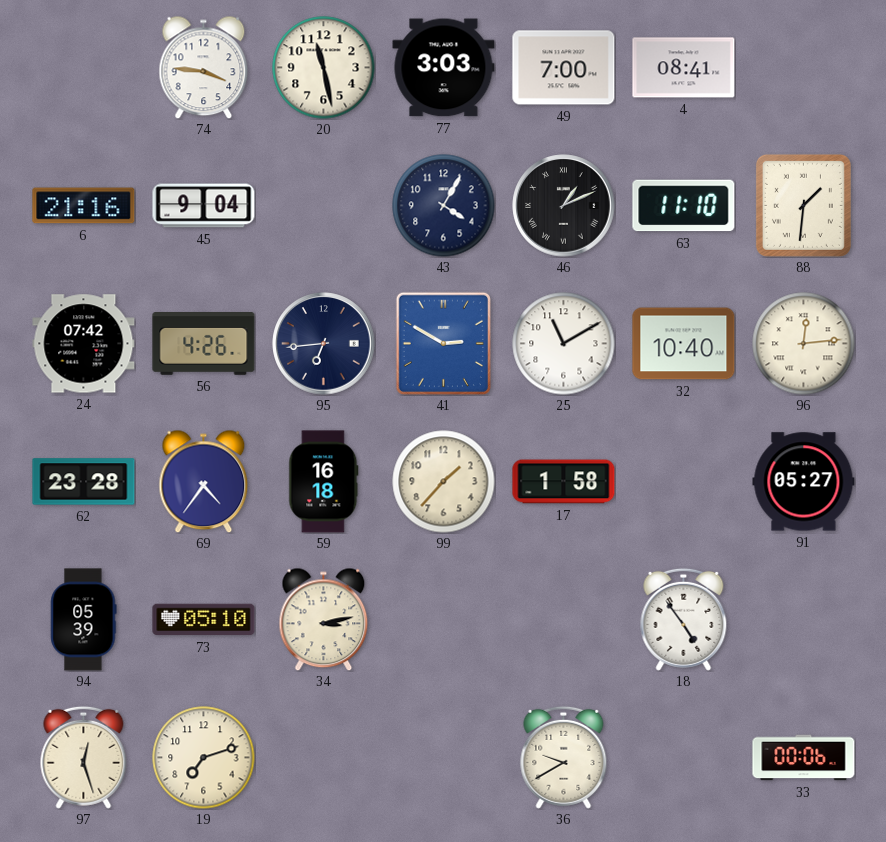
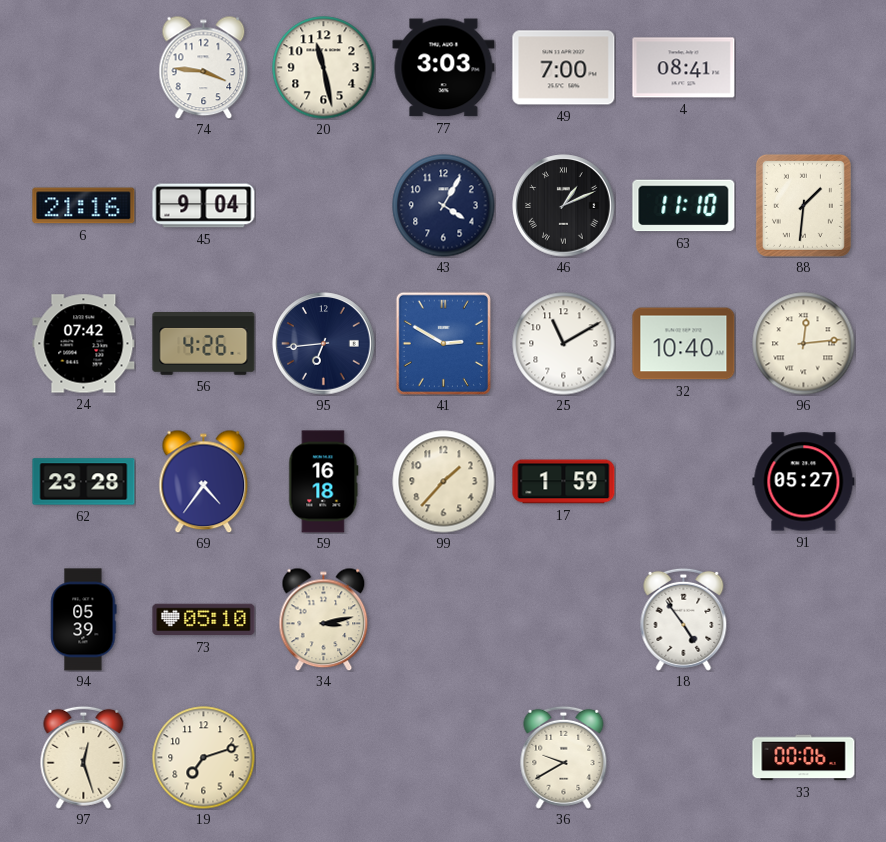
17: 1:58 -> 1:59 (564, 482)
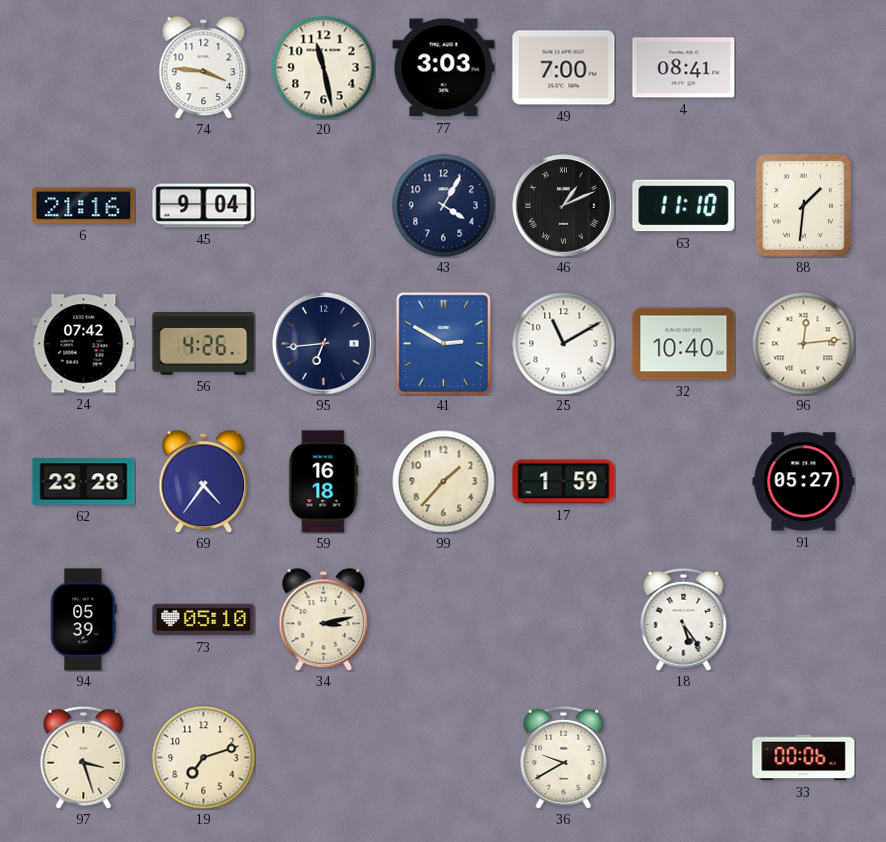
18: 4:54 -> 5:24 (684, 619)
97: 12:27 -> 3:27 (84, 757)
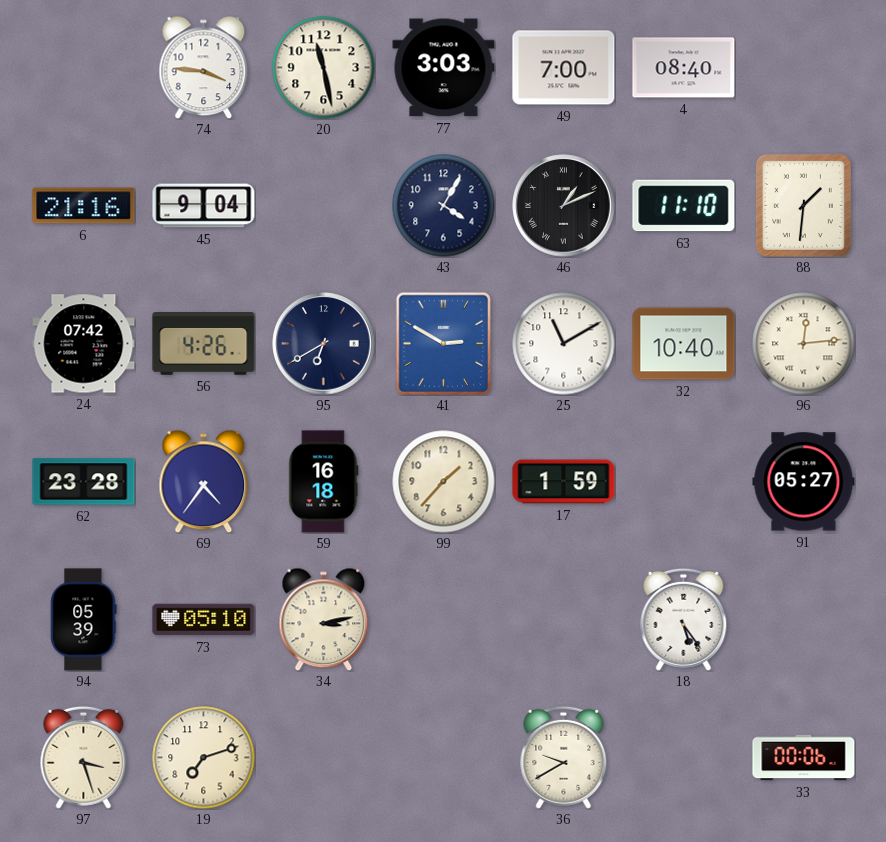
4: 08:41 -> 08:40 (684, 68)
95: 6:44 -> 6:40 (324, 344)
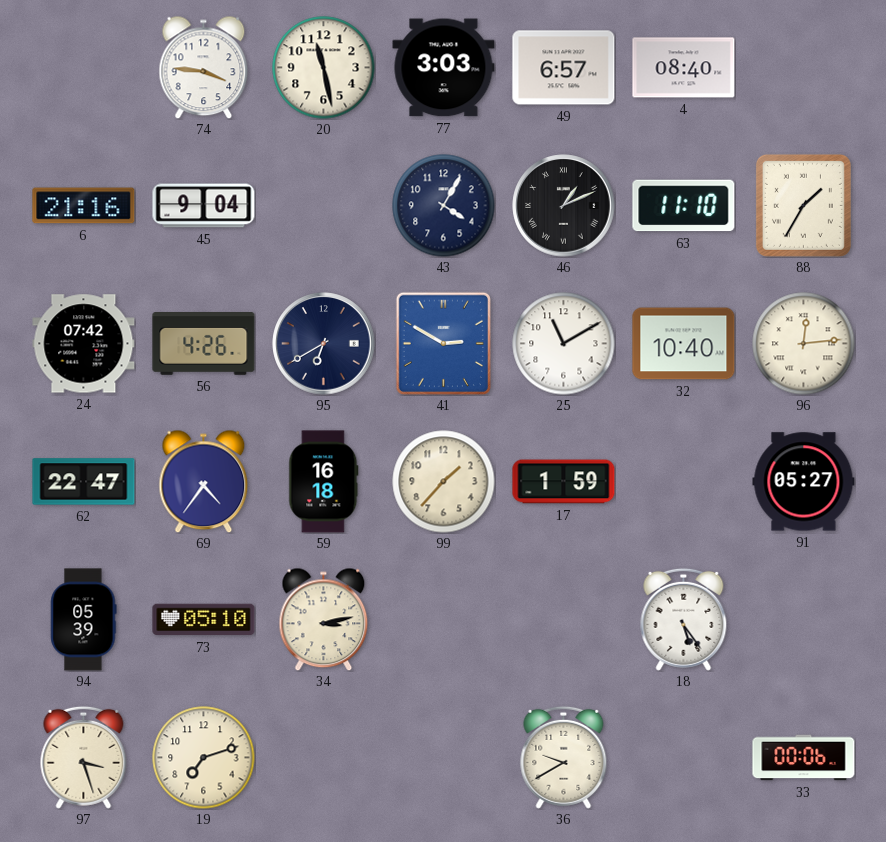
49: 7:00 -> 6:57 (564, 68)
88: 1:31 -> 1:35 (803, 205)
62: 23:28 -> 22:47 (84, 482)
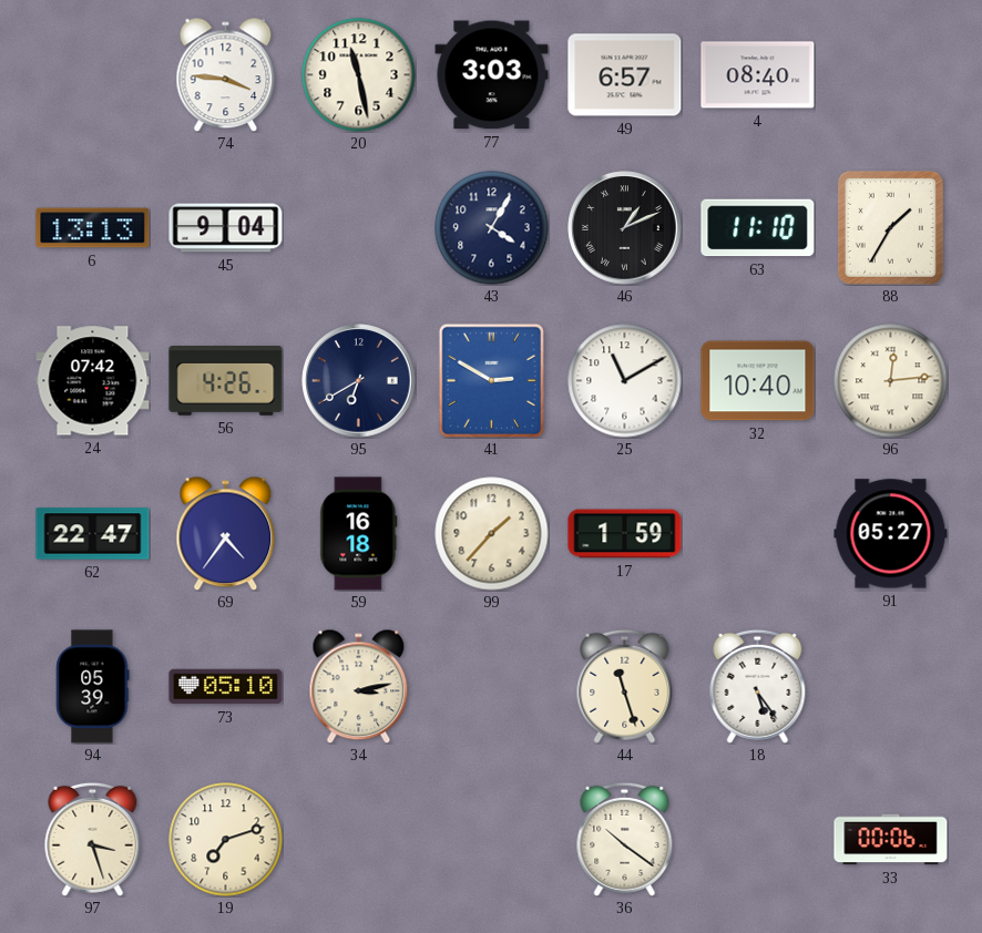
6: 21:16 -> 13:13 (93, 228)
44: none -> 11:27 (625, 686)
36: 9:40 -> 10:21 (625, 839)
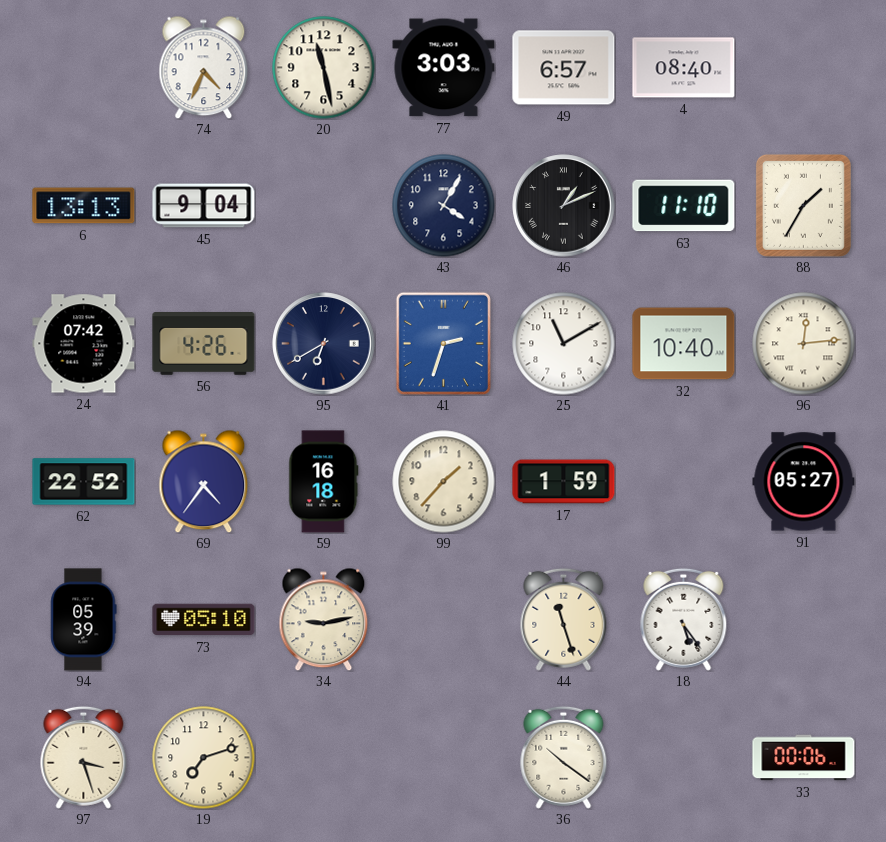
74: 3:46 -> 4:34 (204, 67)
41: 2:50 -> 2:33 (443, 343)
62: 22:47 -> 22:52 (84, 482)
34: 3:13 -> 9:13 (324, 619)
